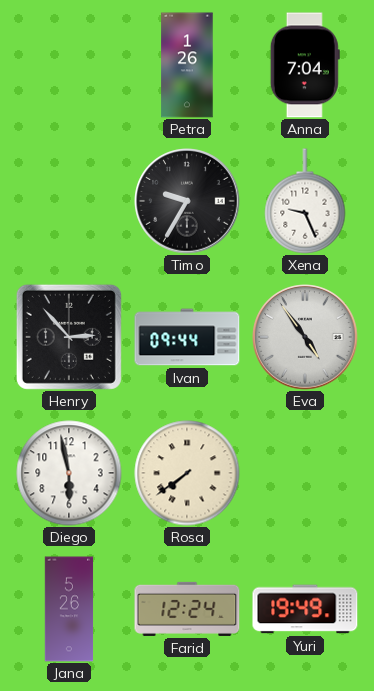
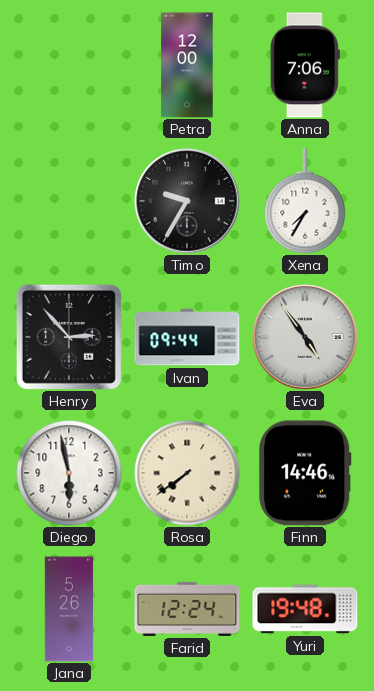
Petra: 1:26 -> 12:00 (187, 65)
Anna: 7:04 -> 7:06 (305, 65)
Xena: 9:26 -> 7:35 (305, 201)
Finn: none -> 14:46 (305, 473)
Yuri: 19:49 -> 19:48 (305, 609)
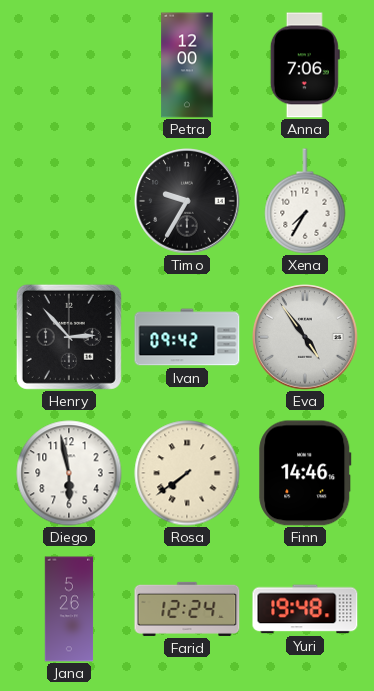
Ivan: 09:44 -> 09:42 (187, 337)
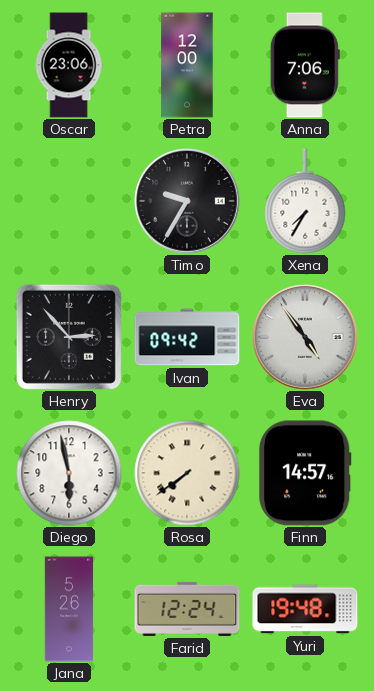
Oscar: none -> 23:06 (69, 65)
Finn: 14:46 -> 14:57 (305, 473)
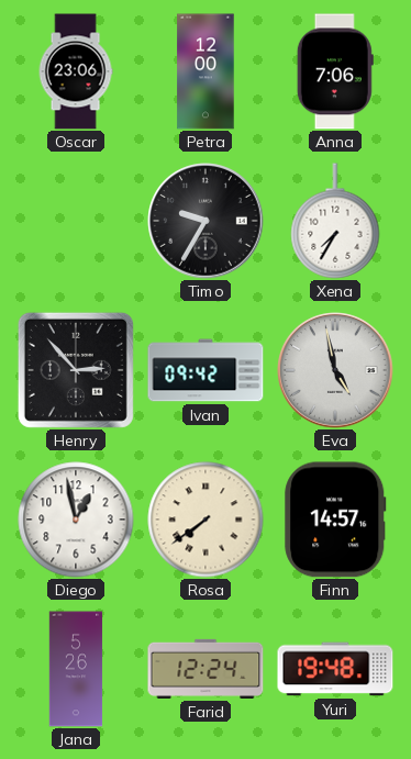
Eva: 4:54 -> 4:58 (335, 370)
Diego: 5:58 -> 12:58 (76, 520)
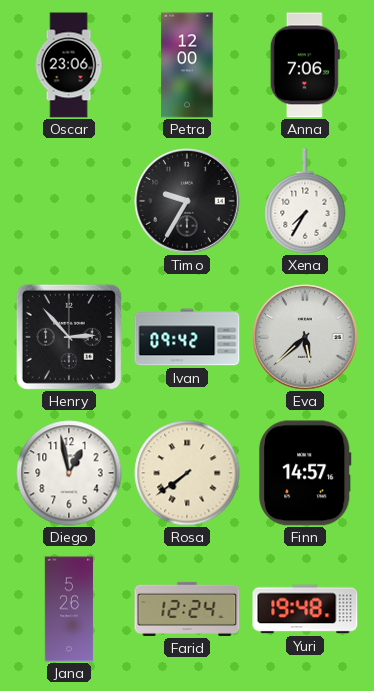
Eva: 4:58 -> 5:38 (305, 337)
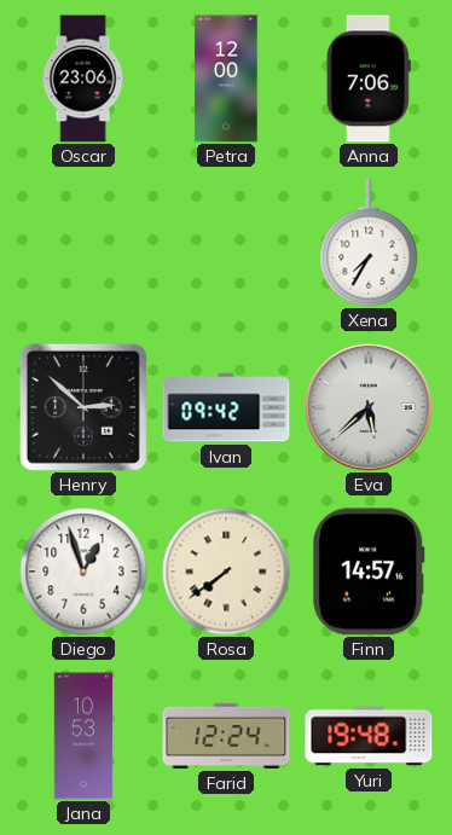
Timo: 9:35 -> none (187, 201)
Henry: 2:53 -> 2:52 (83, 407)
Diego: 12:58 -> 12:57 (83, 572)
Jana: 5:26 -> 10:53 (83, 736)
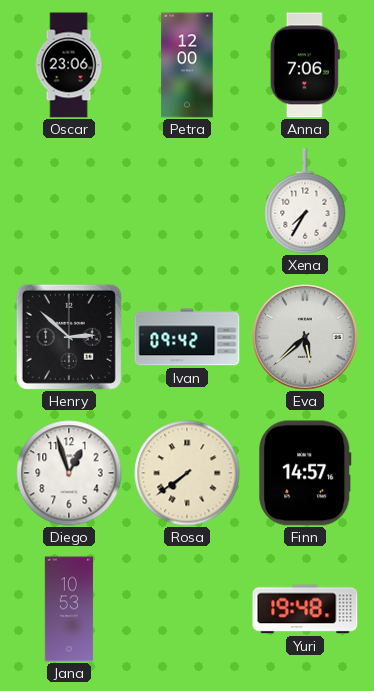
Farid: 12:24 -> none (226, 736)
